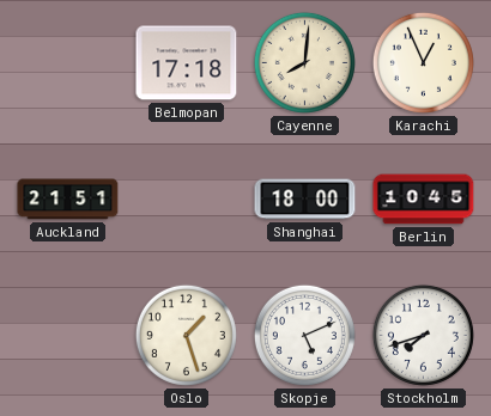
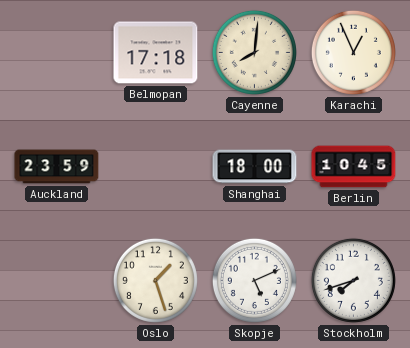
Auckland: 21:51 -> 23:59 (57, 167)
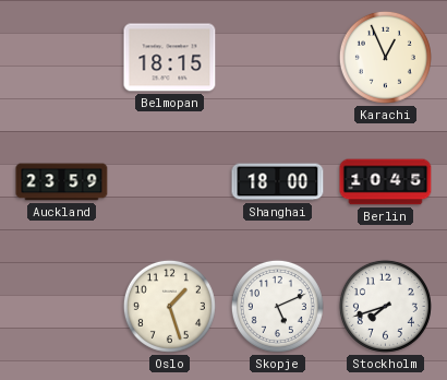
Belmopan: 17:18 -> 18:15 (170, 58)
Cayenne: 8:01 -> none (254, 52)
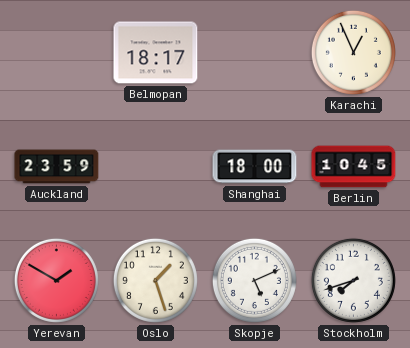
Belmopan: 18:15 -> 18:17 (156, 53)
Yerevan: none -> 1:50 (56, 280)
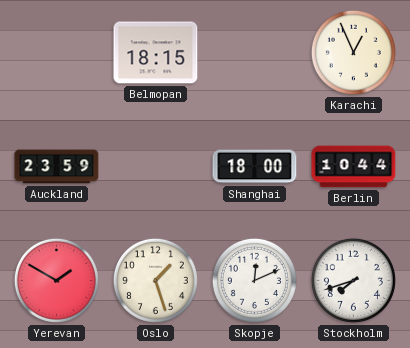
Belmopan: 18:17 -> 18:15 (156, 53)
Berlin: 10:45 -> 10:44 (354, 167)
Skopje: 5:11 -> 12:11 (254, 280)
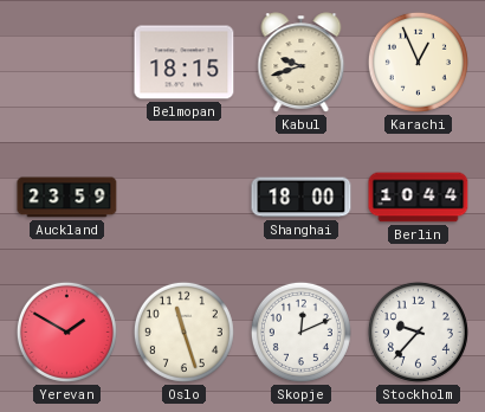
Kabul: none -> 9:42 (302, 63)
Oslo: 1:27 -> 11:27 (183, 331)
Stockholm: 7:42 -> 9:37 (418, 331)
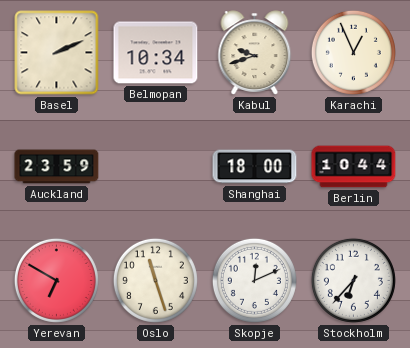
Basel: none -> 2:11 (57, 53)
Belmopan: 18:15 -> 10:34 (156, 53)
Yerevan: 1:50 -> 6:50 (56, 280)
Stockholm: 9:37 -> 6:37 (353, 280)
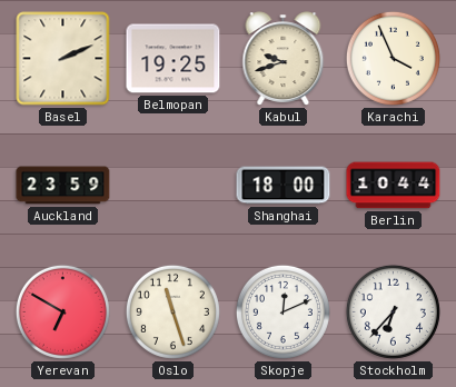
Belmopan: 10:34 -> 19:25 (174, 59)
Karachi: 12:56 -> 3:56 (393, 58)
